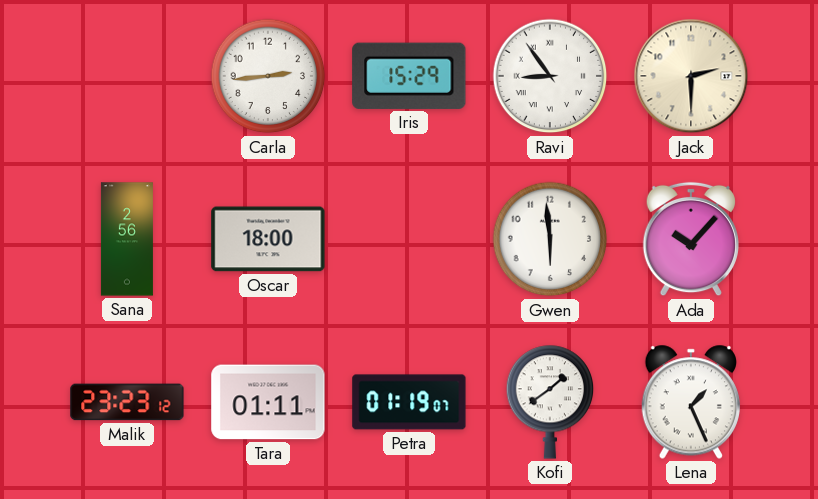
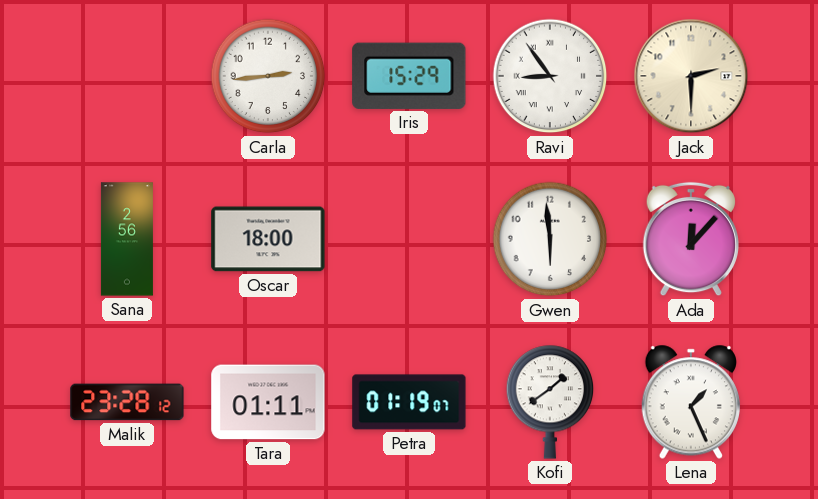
Ada: 10:07 -> 12:07 (691, 239)
Malik: 23:23 -> 23:28 (127, 402)
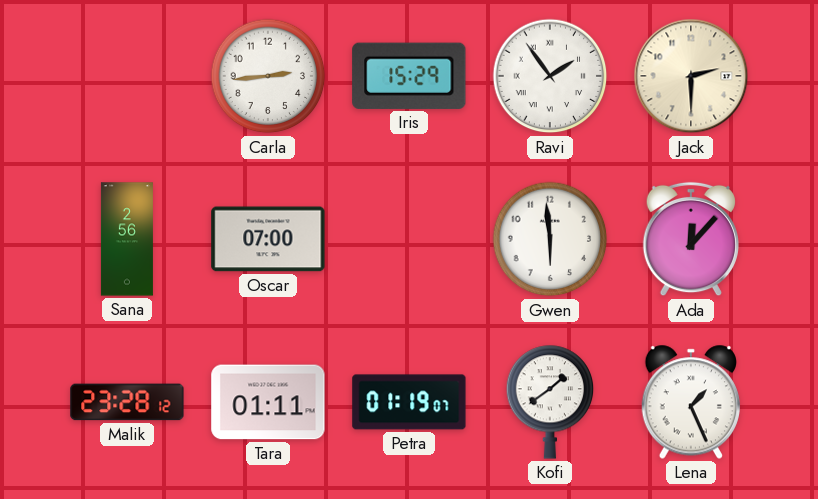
Ravi: 8:54 -> 1:54 (550, 76)
Oscar: 18:00 -> 07:00 (268, 239)
